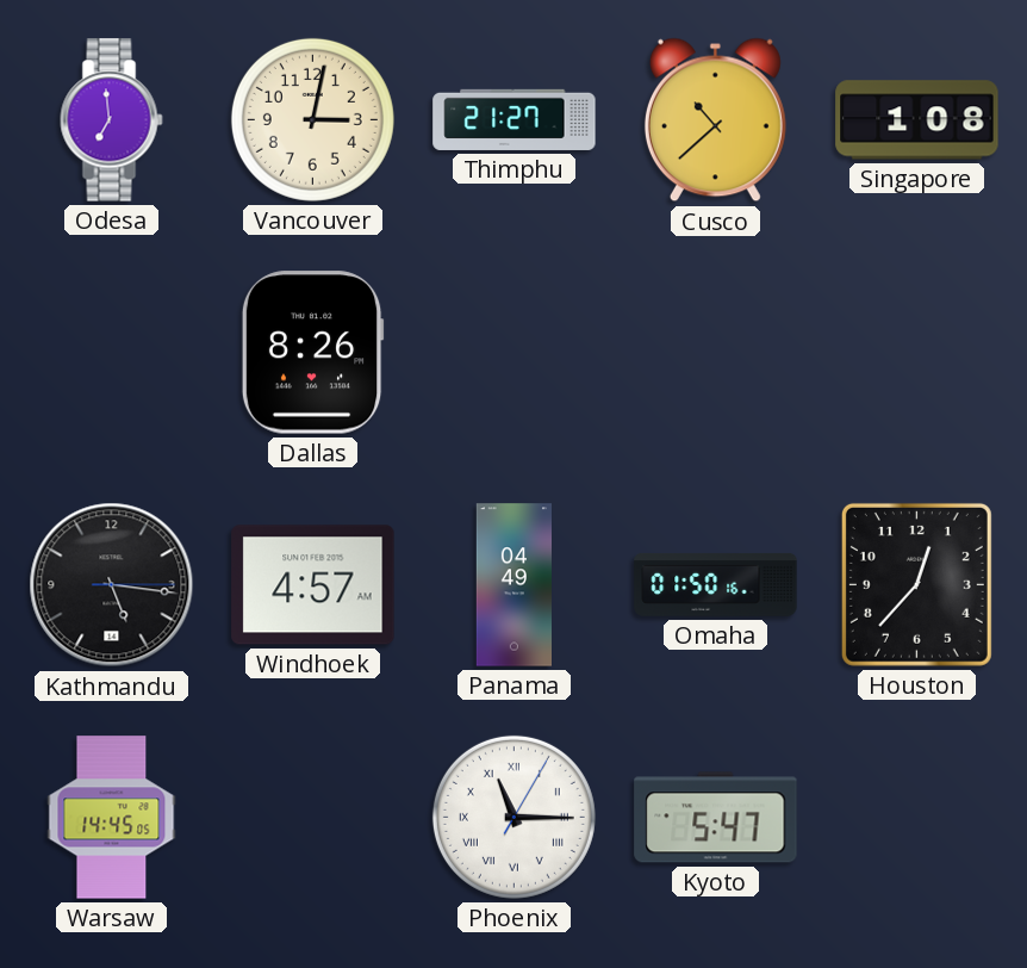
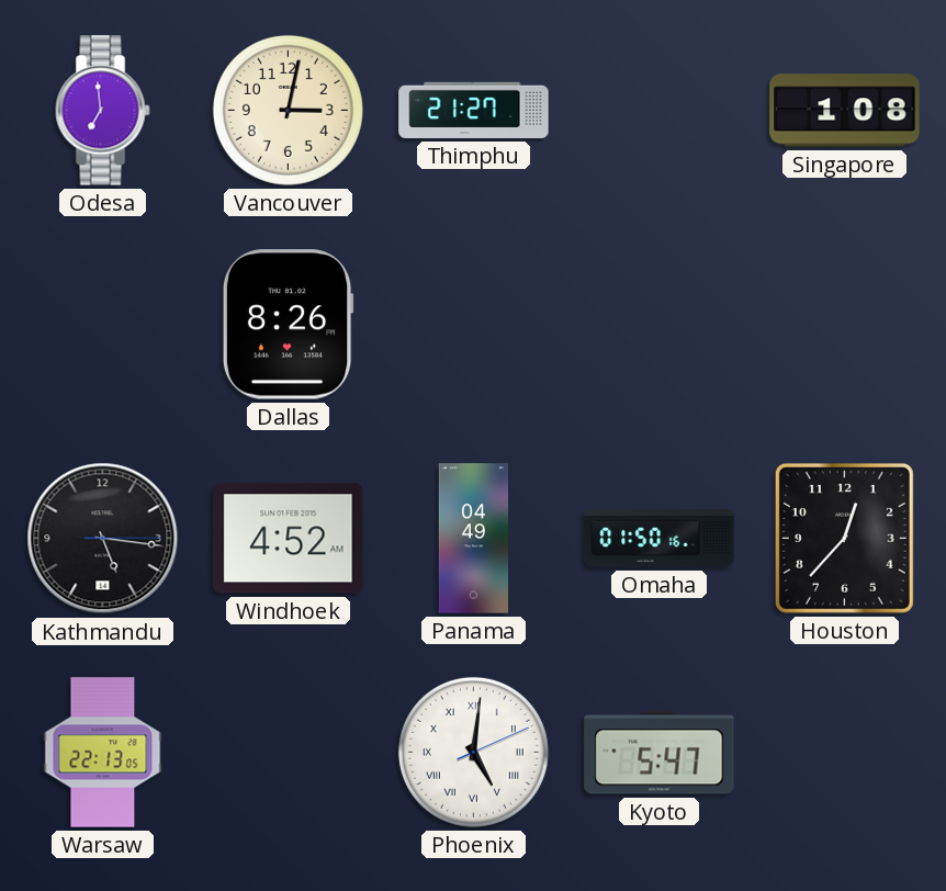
Cusco: 10:38 -> none (715, 120)
Windhoek: 4:57 -> 4:52 (289, 539)
Warsaw: 14:45 -> 22:13 (103, 753)
Phoenix: 11:15 -> 5:01 (473, 752)
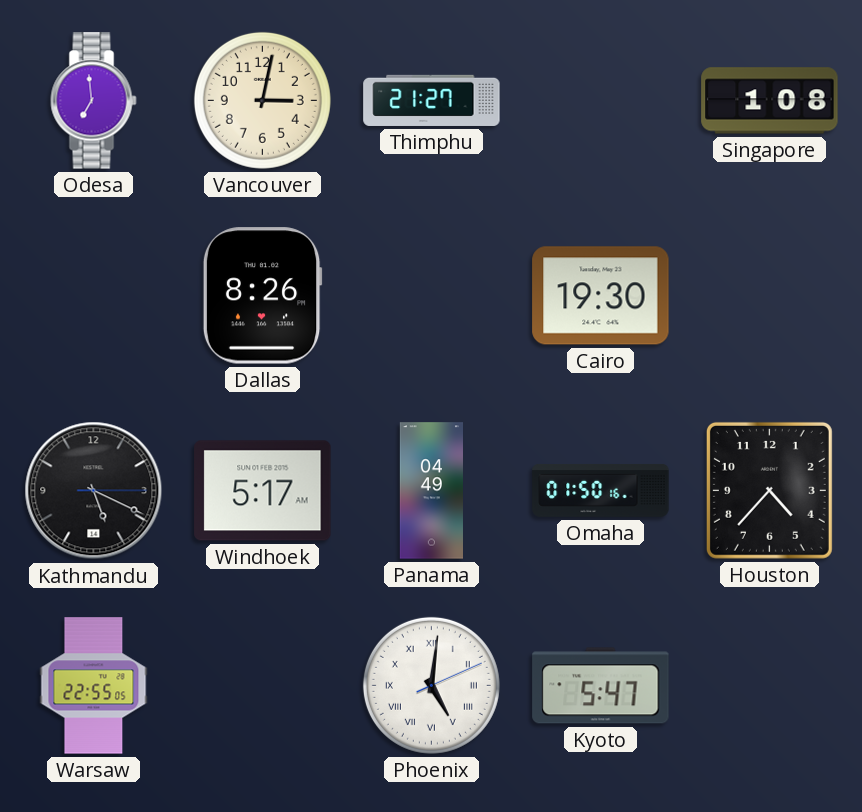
Cairo: none -> 19:30 (601, 296)
Kathmandu: 5:16 -> 5:19 (94, 491)
Windhoek: 4:52 -> 5:17 (263, 491)
Houston: 12:37 -> 4:37 (769, 490)
Warsaw: 22:13 -> 22:55 (94, 686)
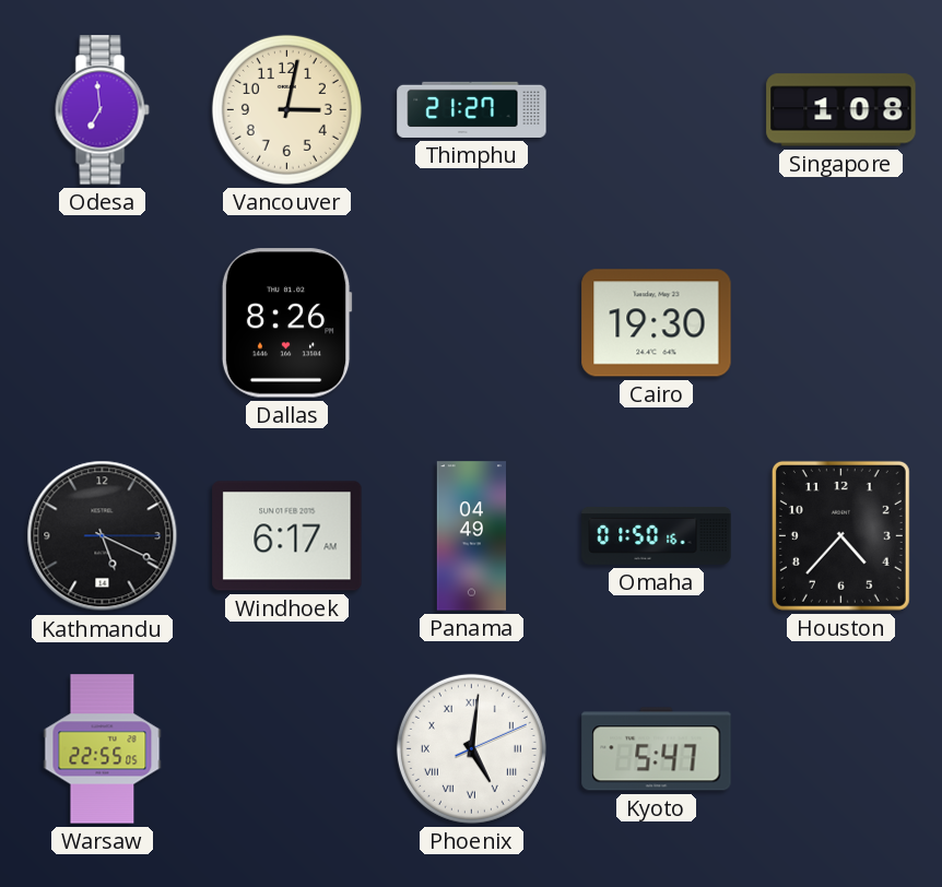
Windhoek: 5:17 -> 6:17 (287, 536)
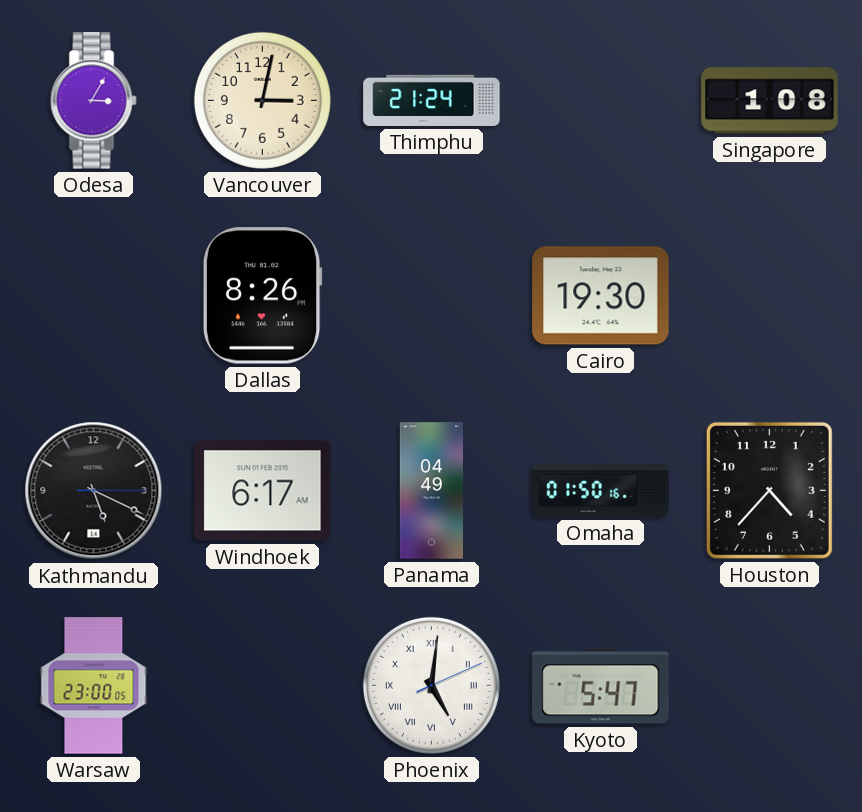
Odesa: 6:59 -> 3:05 (94, 101)
Thimphu: 21:27 -> 21:24 (432, 100)
Warsaw: 22:55 -> 23:00 (94, 686)
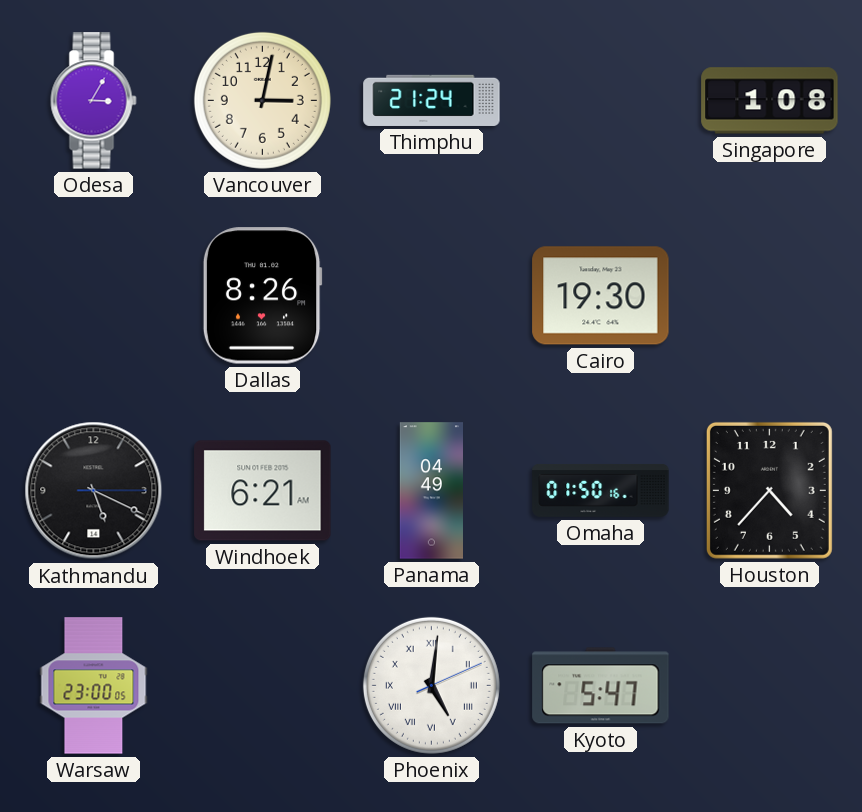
Windhoek: 6:17 -> 6:21 (263, 491)
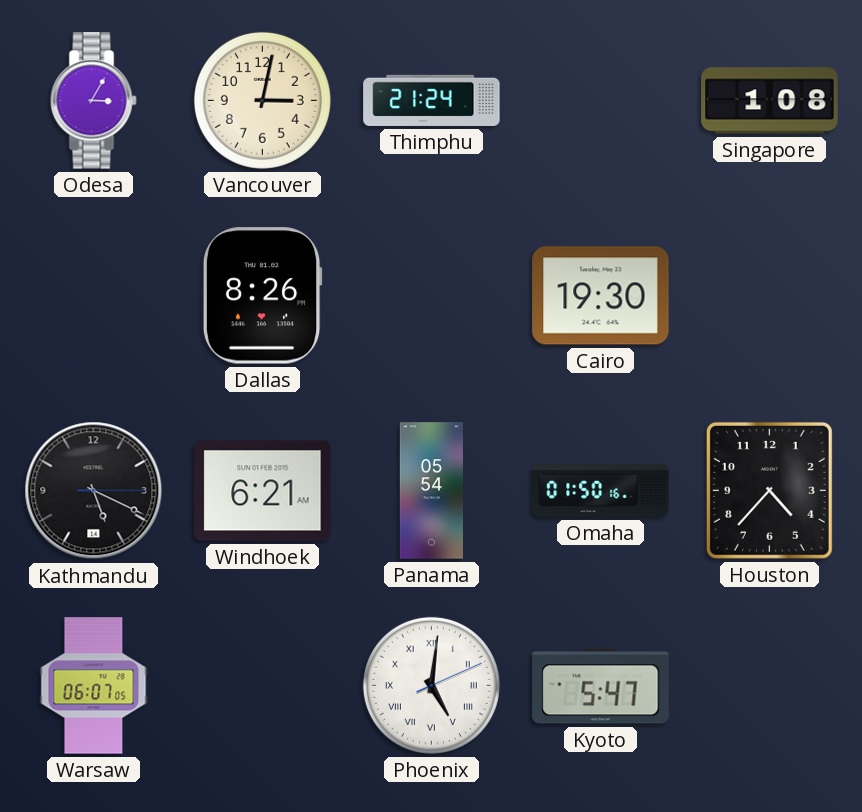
Panama: 04:49 -> 05:54 (431, 491)
Warsaw: 23:00 -> 06:07 (94, 686)
